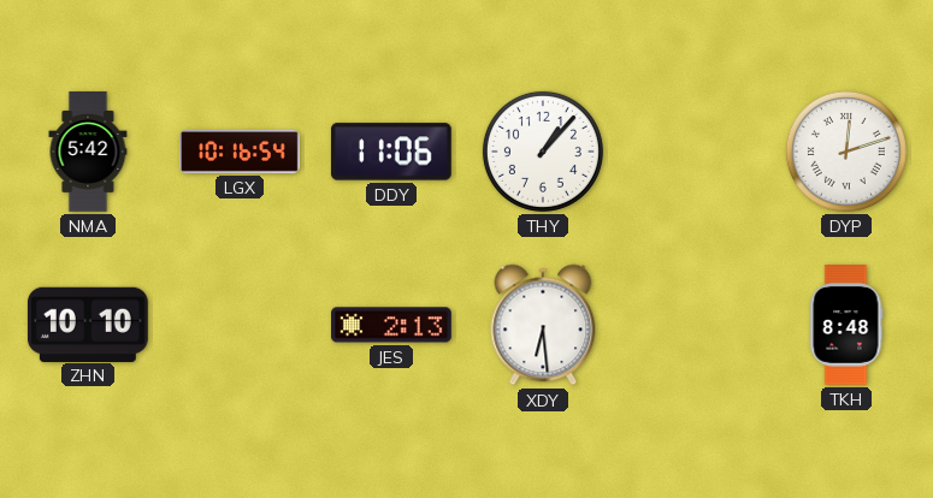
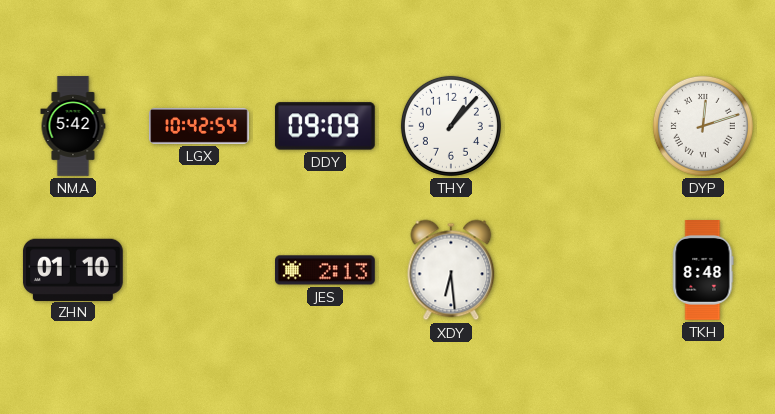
LGX: 10:16 -> 10:42 (199, 126)
DDY: 11:06 -> 09:09 (325, 126)
ZHN: 10:10 -> 01:10 (73, 269)
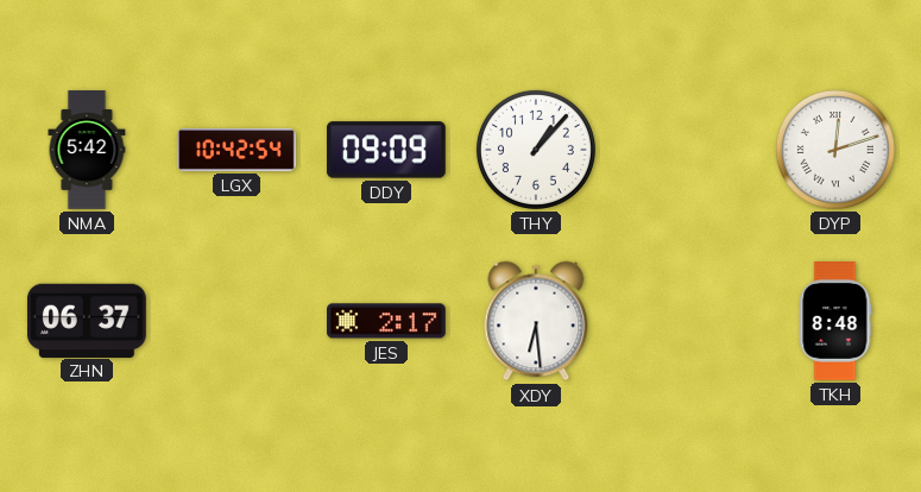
ZHN: 01:10 -> 06:37 (87, 320)
JES: 2:13 -> 2:17 (387, 321)
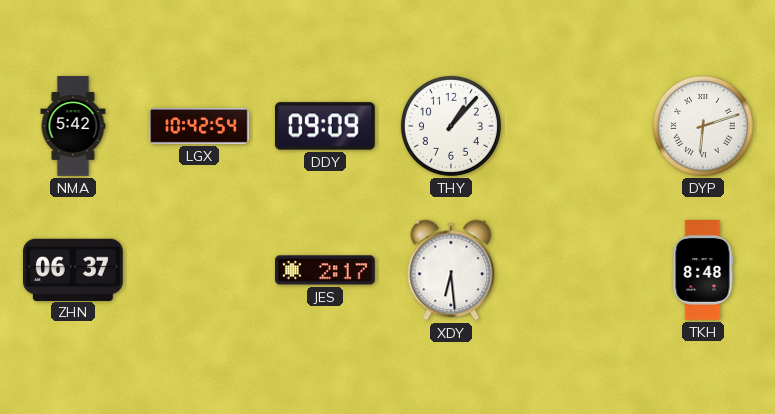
DYP: 12:12 -> 6:12 (703, 126)
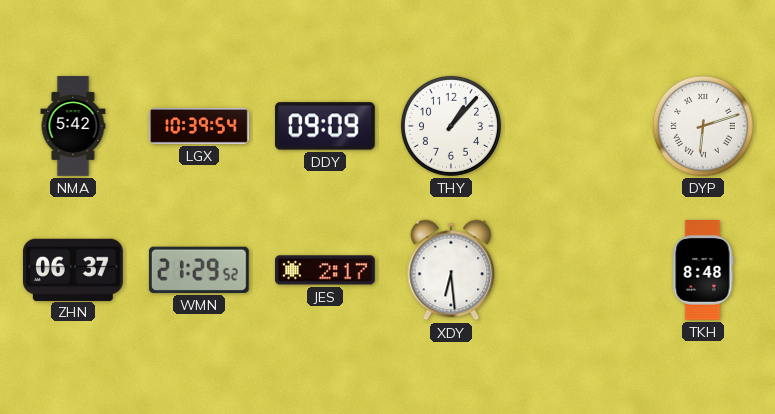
LGX: 10:42 -> 10:39 (199, 126)
WMN: none -> 21:29 (199, 270)
